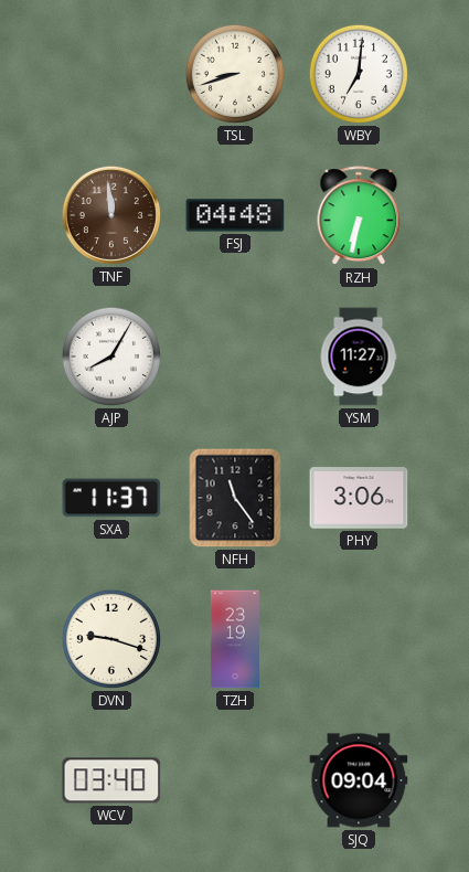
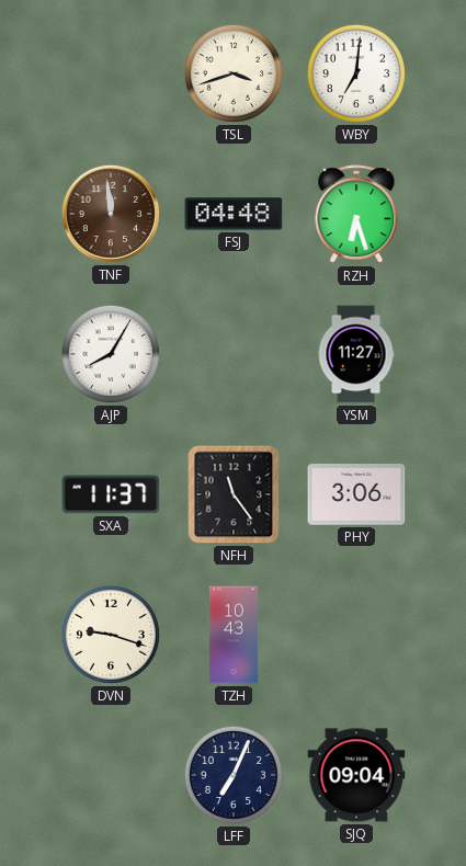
TSL: 8:42 -> 3:42 (234, 73)
RZH: 6:32 -> 6:27 (356, 215)
TZH: 23:19 -> 10:43 (234, 635)
WCV: 03:40 -> none (111, 780)
LFF: none -> 7:04 (234, 775)
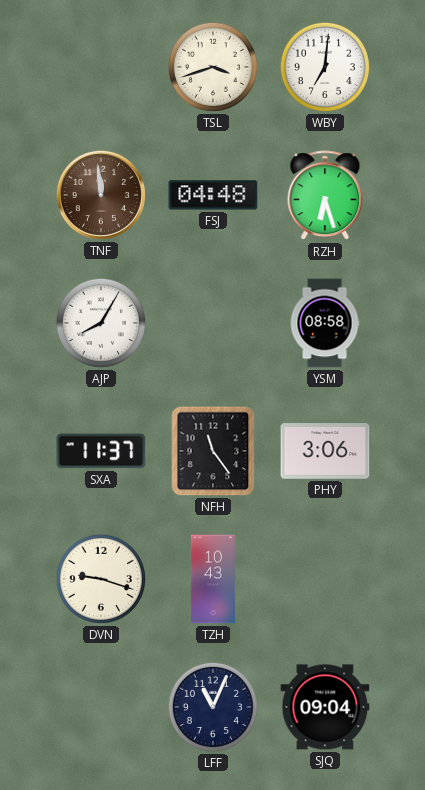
YSM: 11:27 -> 08:58 (325, 323)
LFF: 7:04 -> 11:04 (213, 707)
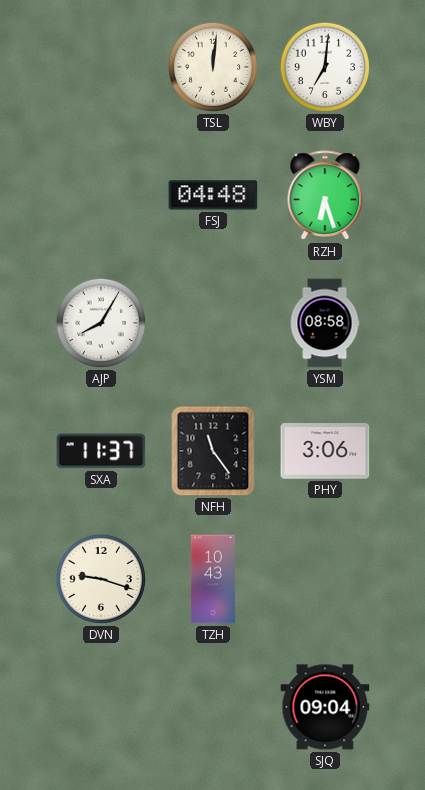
TSL: 3:42 -> 12:01 (213, 67)
TNF: 11:59 -> none (101, 195)
LFF: 11:04 -> none (213, 707)
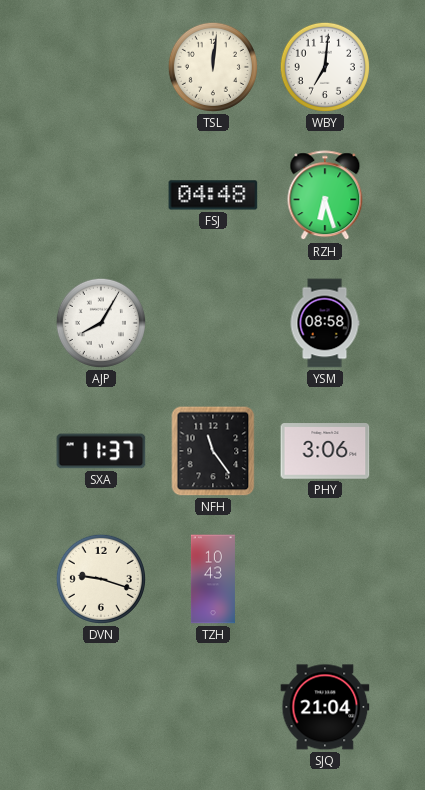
SJQ: 09:04 -> 21:04 (325, 707)
